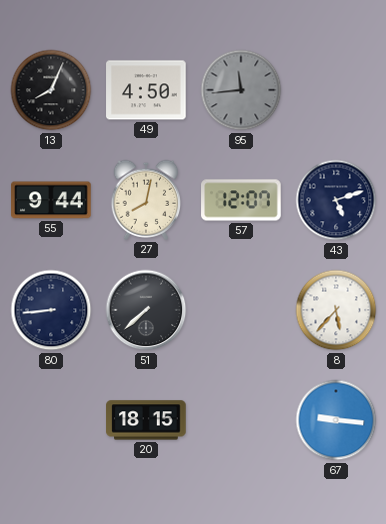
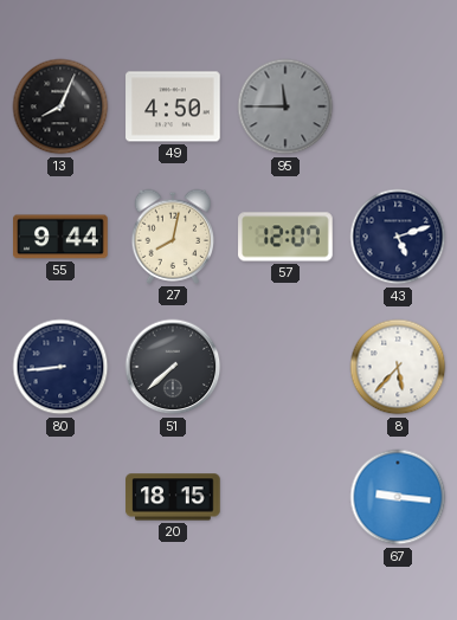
95: 11:44 -> 11:45 (285, 106)
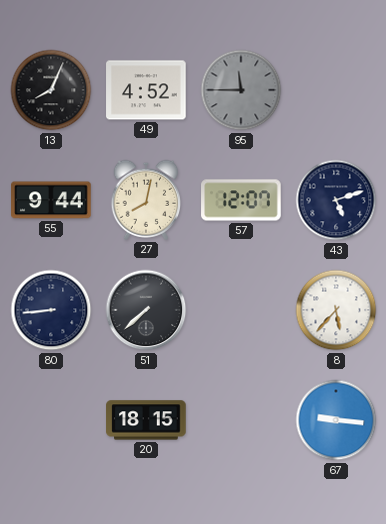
49: 4:50 -> 4:52 (146, 90)
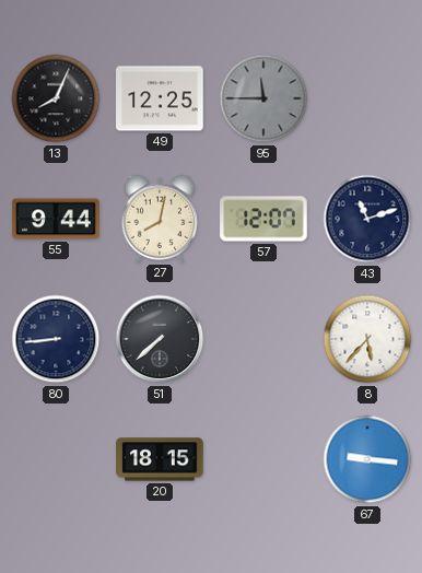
49: 4:52 -> 12:25 (160, 98)
43: 5:12 -> 11:12 (367, 219)
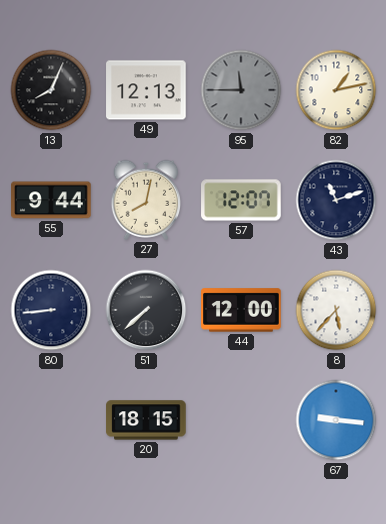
49: 12:25 -> 12:13 (146, 90)
82: none -> 1:13 (336, 90)
44: none -> 12:00 (241, 310)
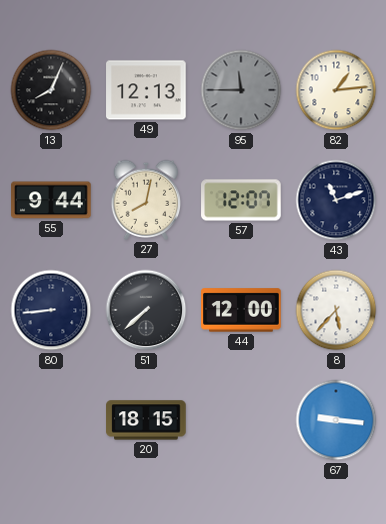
82: 1:13 -> 1:14 (336, 90)
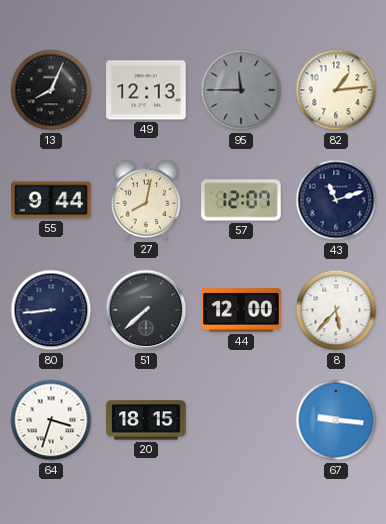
64: none -> 3:33 (51, 420)
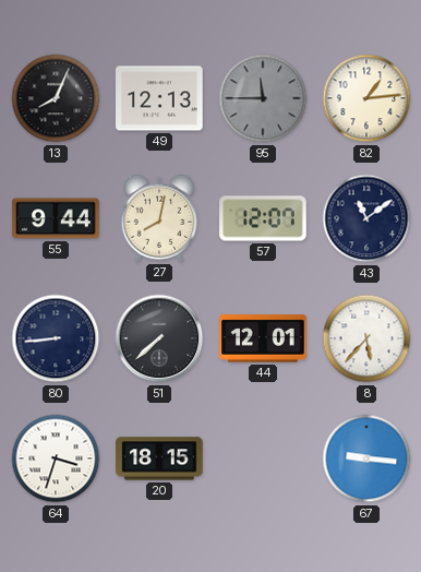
43: 11:12 -> 11:09 (366, 218)
44: 12:00 -> 12:01 (263, 338)
